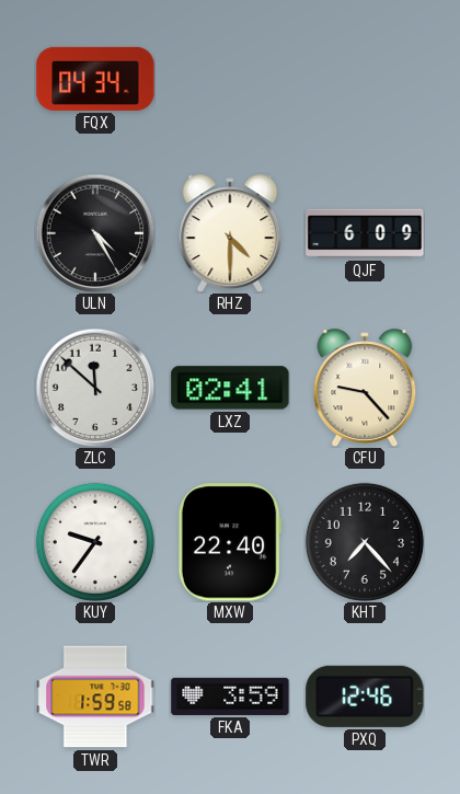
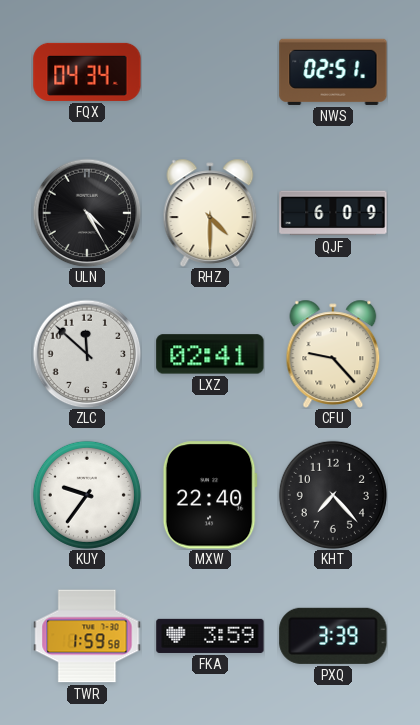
NWS: none -> 02:51 (333, 72)
PXQ: 12:46 -> 3:39 (333, 636)
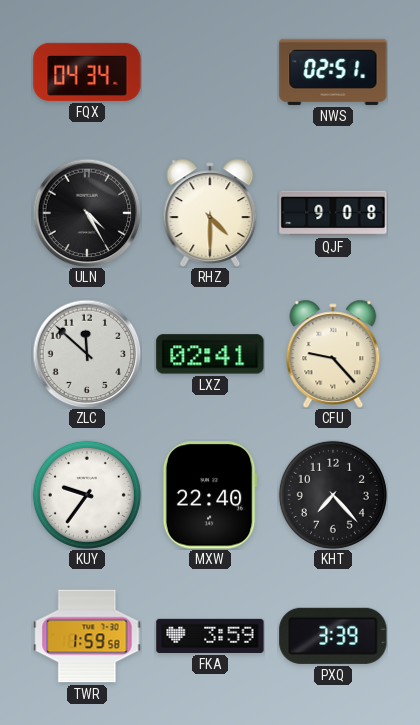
QJF: 6:09 -> 9:08 (333, 213)
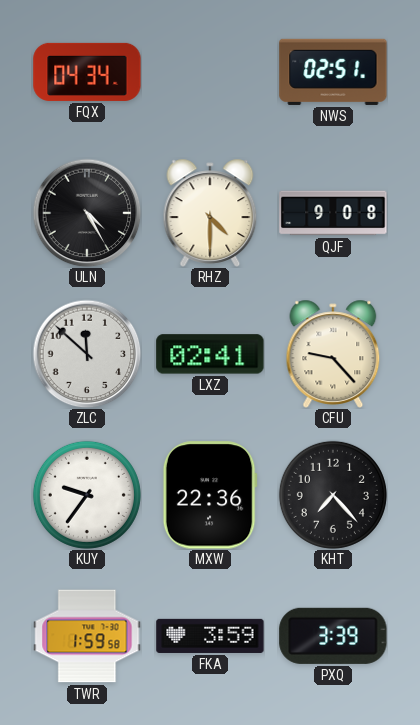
MXW: 22:40 -> 22:36 (210, 495)
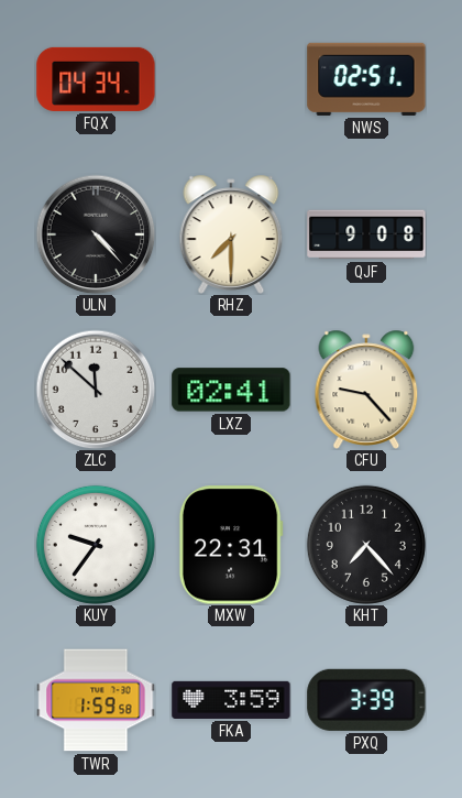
ULN: 4:25 -> 4:23 (96, 234)
RHZ: 4:30 -> 7:30 (231, 234)
MXW: 22:36 -> 22:31 (231, 545)
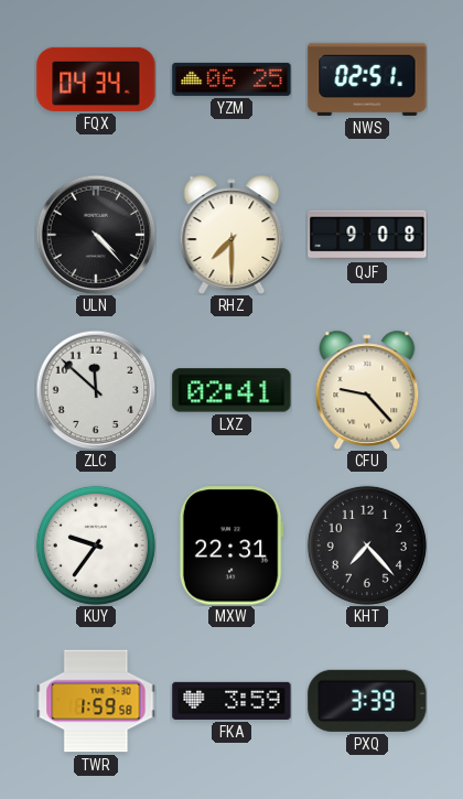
YZM: none -> 06:25 (232, 79)
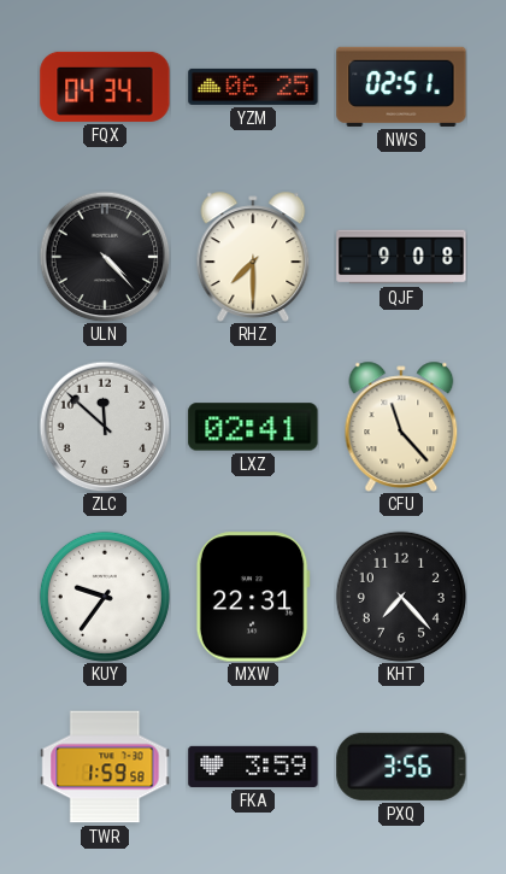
CFU: 9:23 -> 11:23 (401, 427)
PXQ: 3:39 -> 3:56 (401, 767)
